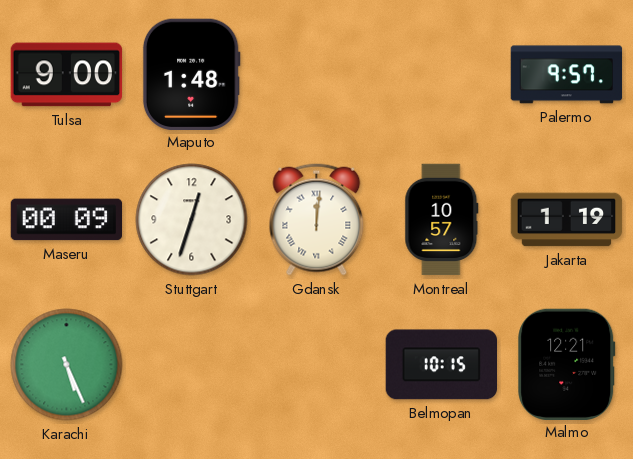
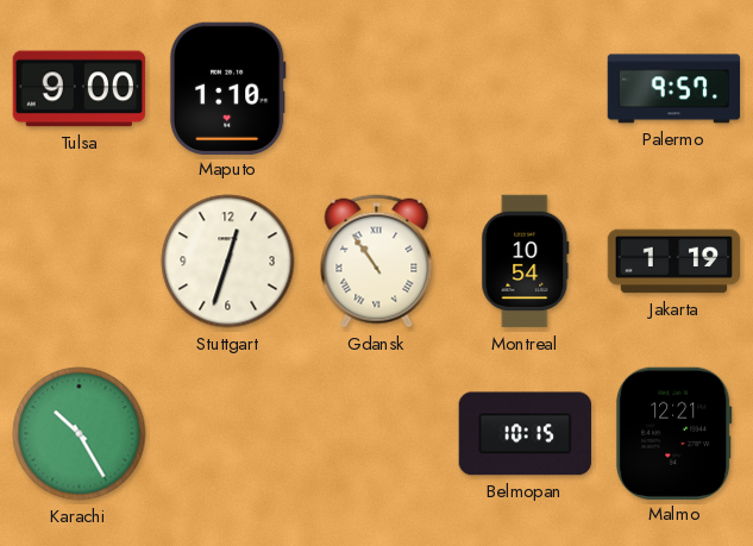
Maputo: 1:48 -> 1:10 (227, 88)
Maseru: 00:09 -> none (67, 220)
Gdansk: 12:01 -> 10:54 (377, 262)
Montreal: 10:57 -> 10:54 (526, 262)
Karachi: 5:26 -> 10:25 (80, 434)
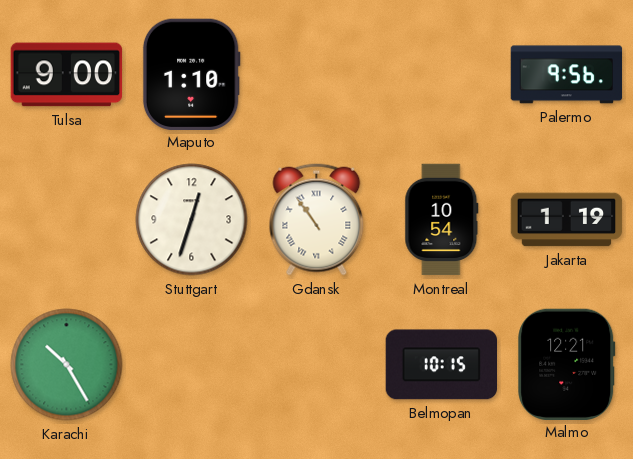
Palermo: 9:57 -> 9:56 (567, 75)
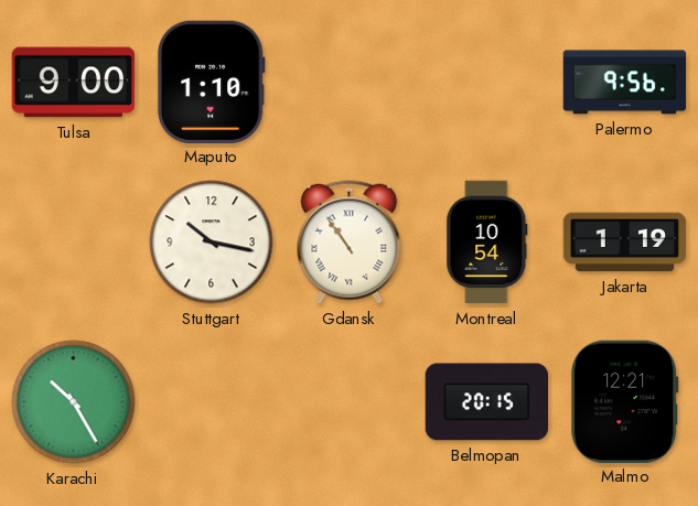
Stuttgart: 12:33 -> 10:17 (212, 243)
Belmopan: 10:15 -> 20:15 (486, 402)
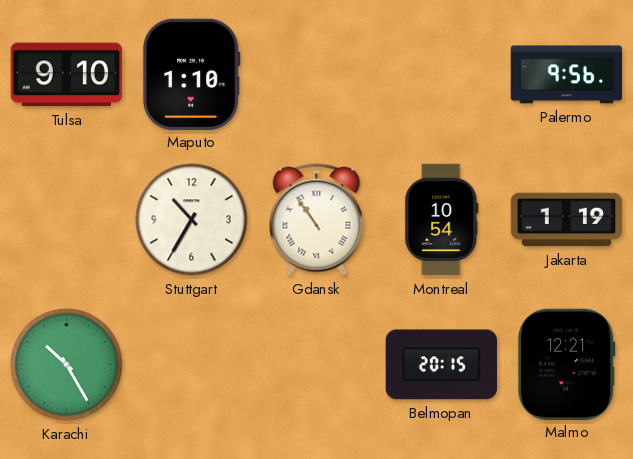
Tulsa: 9:00 -> 9:10 (67, 75)
Stuttgart: 10:17 -> 10:35 (192, 220)
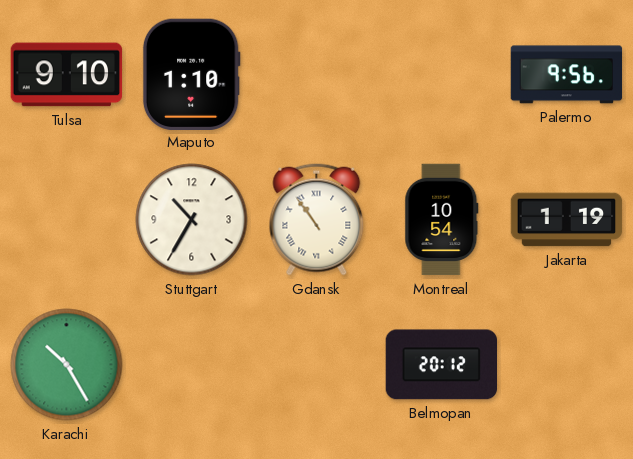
Belmopan: 20:15 -> 20:12 (441, 365)
Malmo: 12:21 -> none (567, 364)
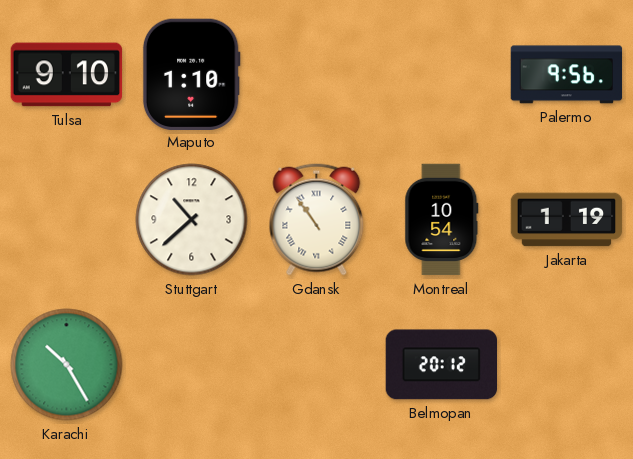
Stuttgart: 10:35 -> 10:38 (192, 220)
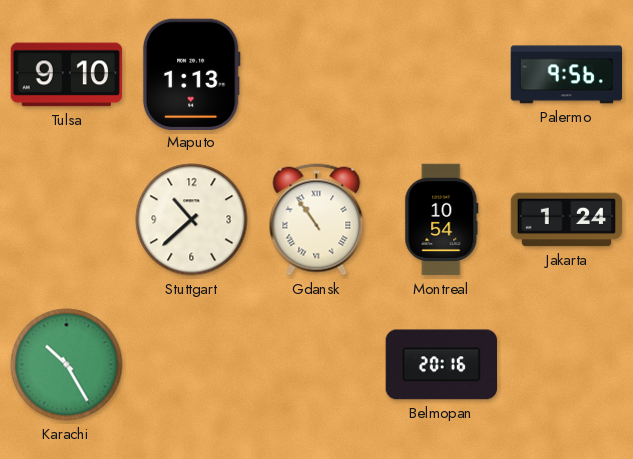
Maputo: 1:10 -> 1:13 (191, 74)
Jakarta: 1:19 -> 1:24 (567, 220)
Belmopan: 20:12 -> 20:16 (441, 365)
